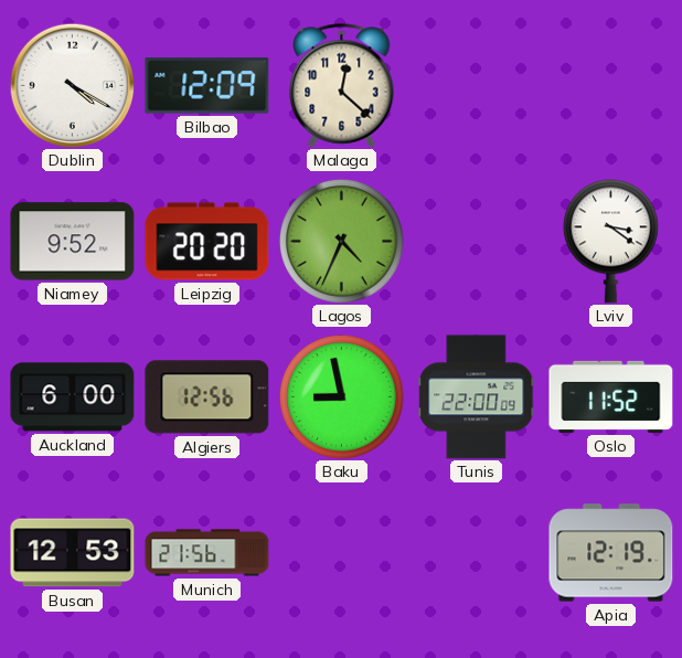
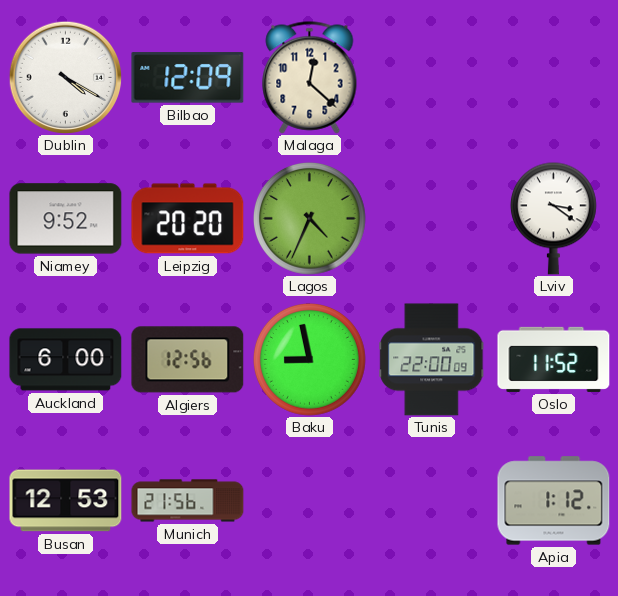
Apia: 12:19 -> 1:12 (554, 501)
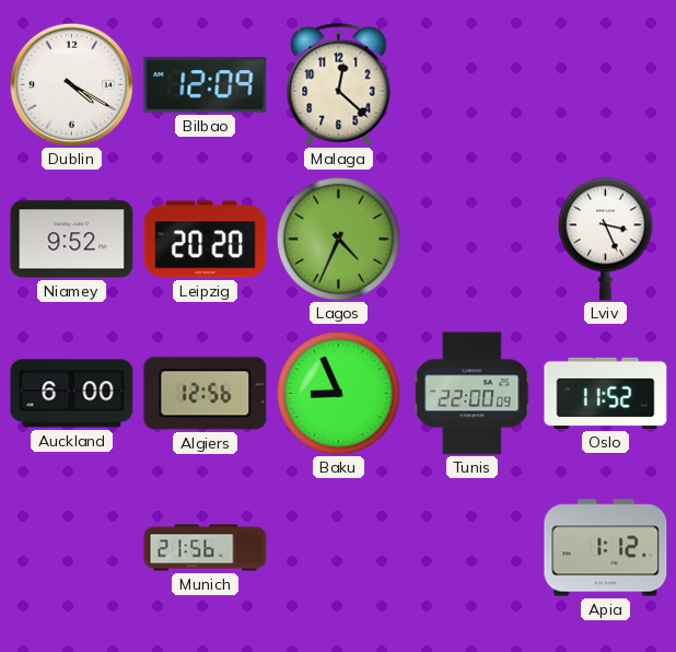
Lviv: 3:21 -> 3:26 (605, 238)
Baku: 8:58 -> 8:56 (339, 394)
Busan: 12:53 -> none (66, 501)
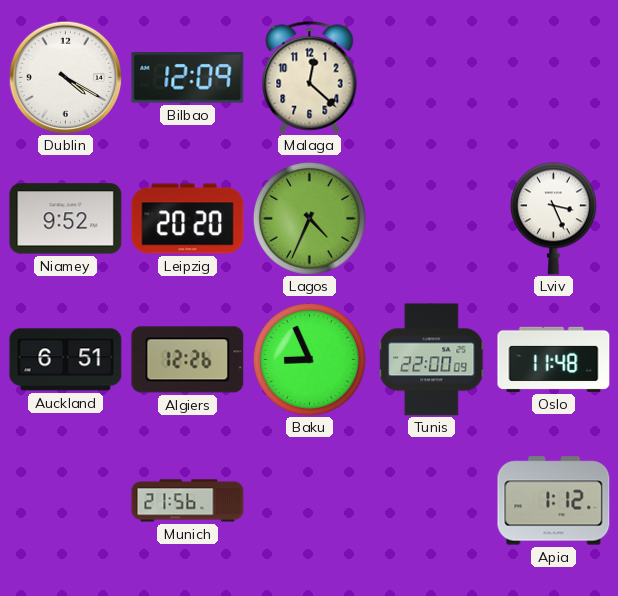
Auckland: 6:00 -> 6:51 (66, 360)
Algiers: 12:56 -> 12:26 (188, 360)
Oslo: 11:52 -> 11:48 (554, 359)
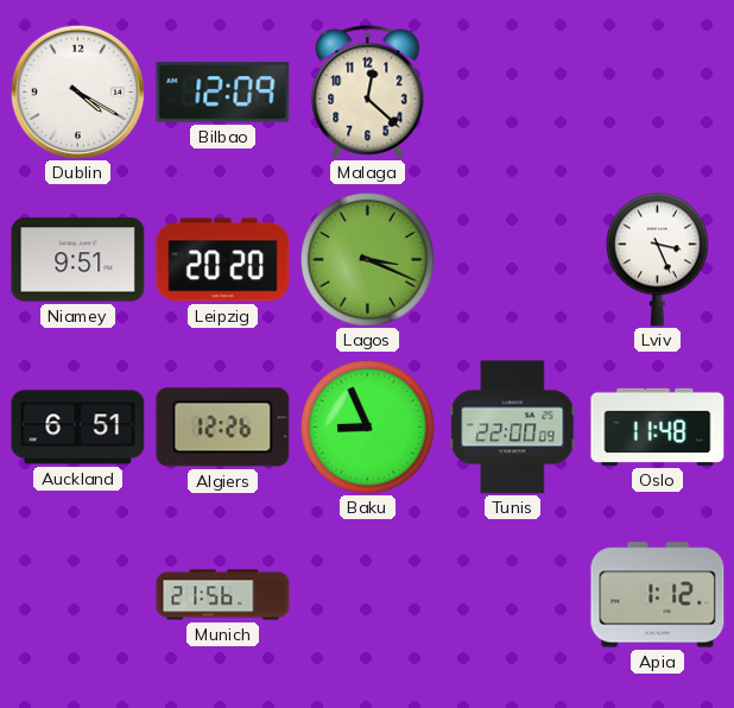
Niamey: 9:52 -> 9:51 (78, 260)
Lagos: 4:34 -> 3:19 (368, 260)
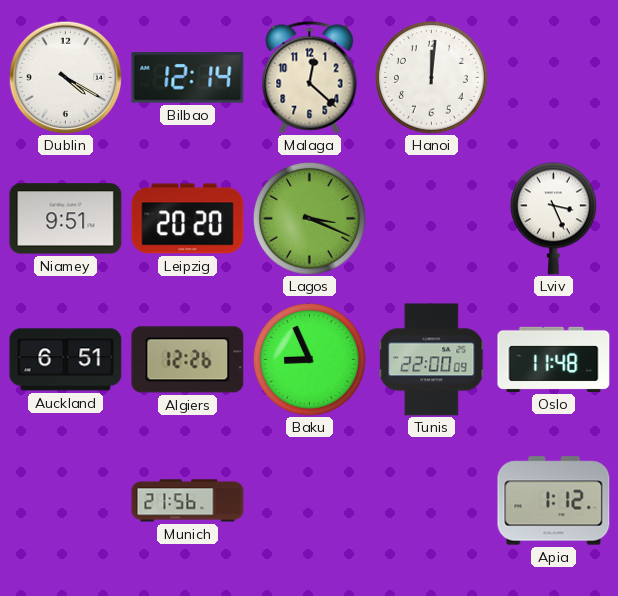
Bilbao: 12:09 -> 12:14 (188, 78)
Hanoi: none -> 12:01 (432, 78)
